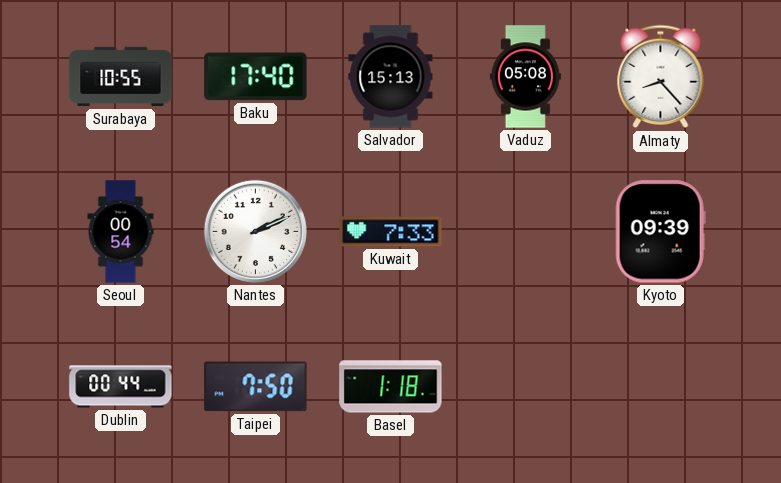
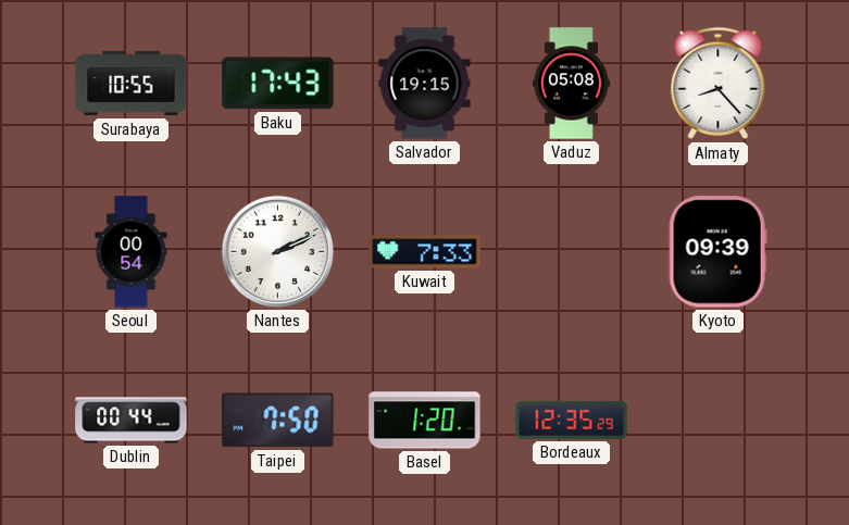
Baku: 17:40 -> 17:43 (278, 84)
Salvador: 15:13 -> 19:15 (425, 84)
Basel: 1:18 -> 1:20 (425, 421)
Bordeaux: none -> 12:35 (572, 420)
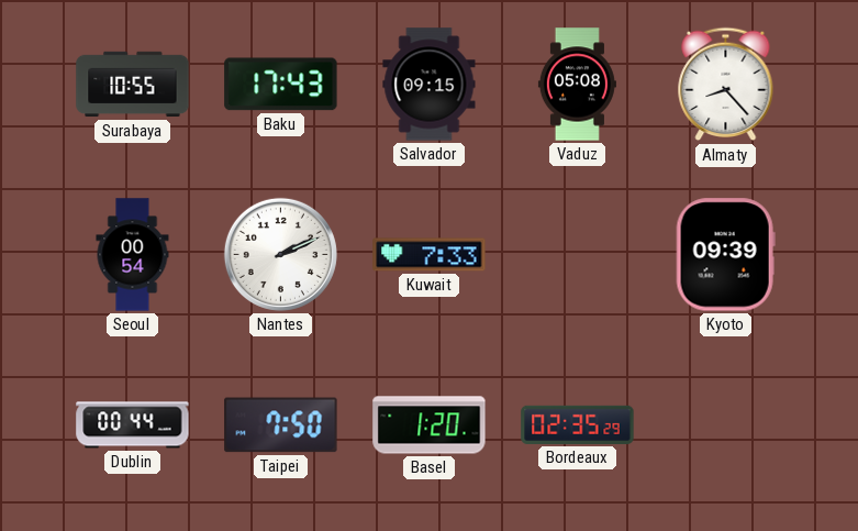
Salvador: 19:15 -> 09:15 (430, 85)
Bordeaux: 12:35 -> 02:35 (578, 424)
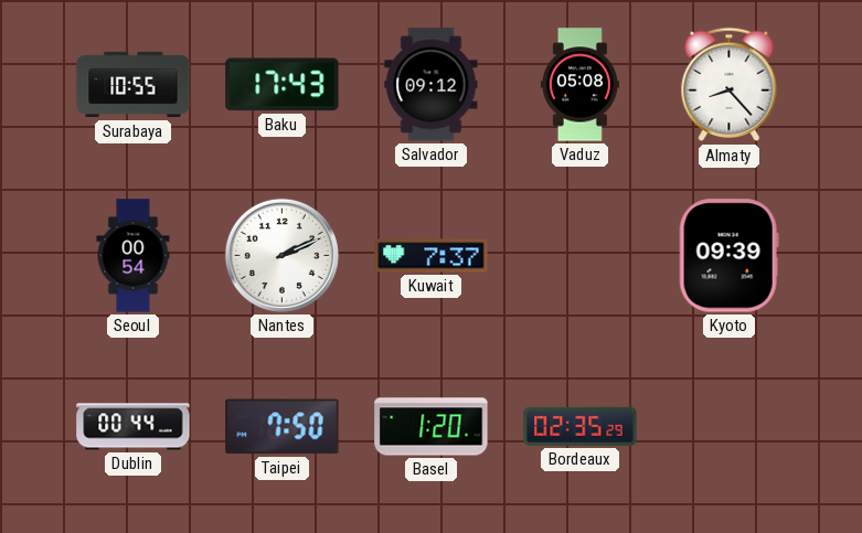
Salvador: 09:15 -> 09:12 (432, 85)
Kuwait: 7:33 -> 7:37 (432, 256)
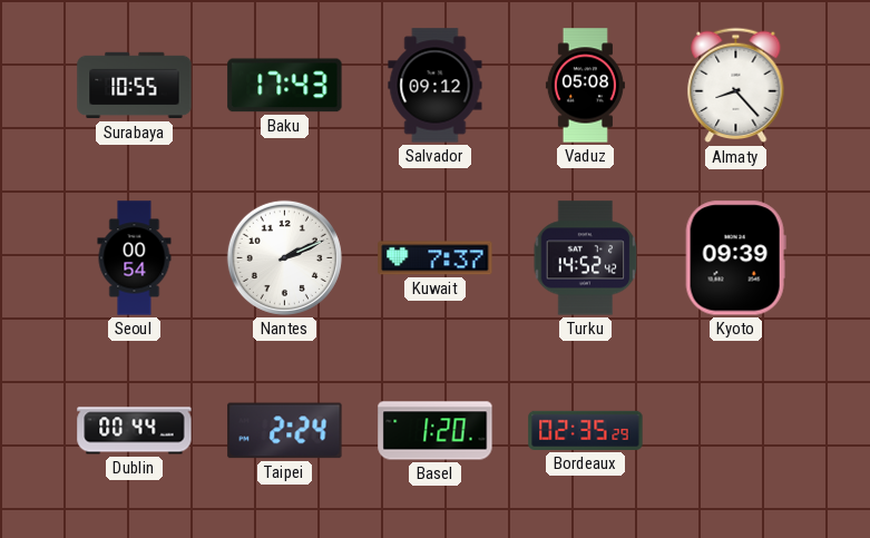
Turku: none -> 14:52 (586, 258)
Taipei: 7:50 -> 2:24 (285, 431)
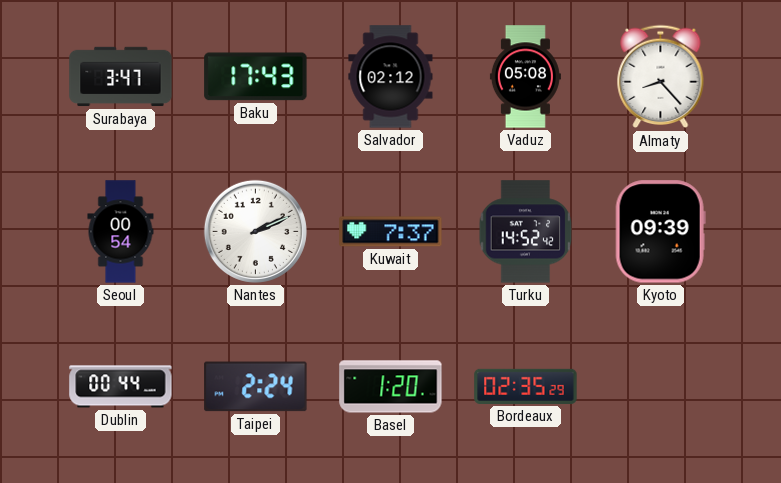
Surabaya: 10:55 -> 3:47 (121, 77)
Salvador: 09:12 -> 02:12 (391, 77)
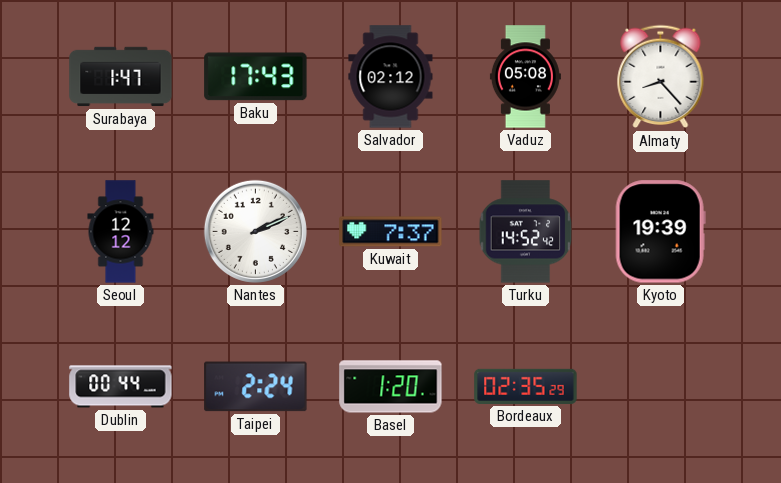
Surabaya: 3:47 -> 1:47 (121, 77)
Seoul: 00:54 -> 12:12 (121, 232)
Kyoto: 09:39 -> 19:39 (660, 232)
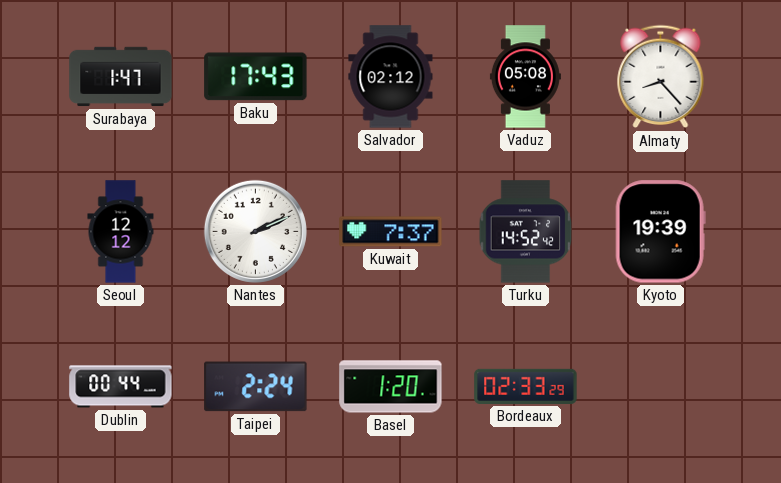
Bordeaux: 02:35 -> 02:33 (526, 386)
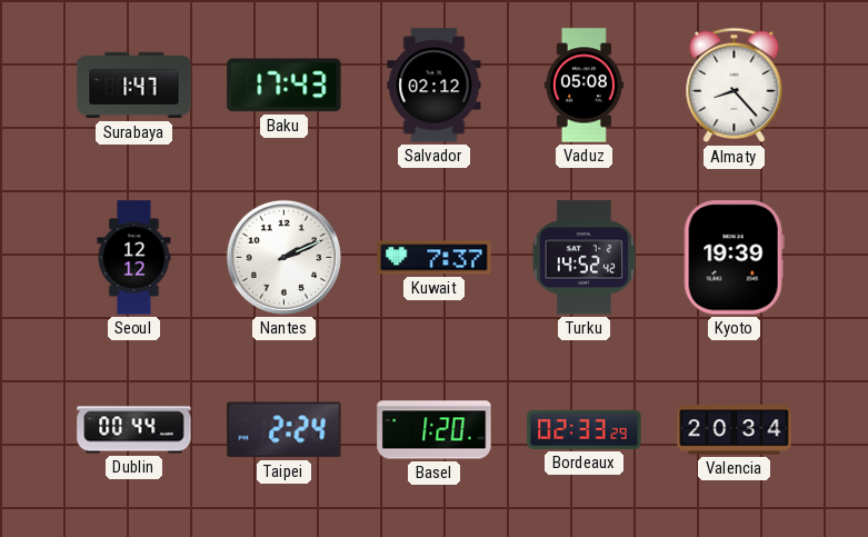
Valencia: none -> 20:34 (735, 430)
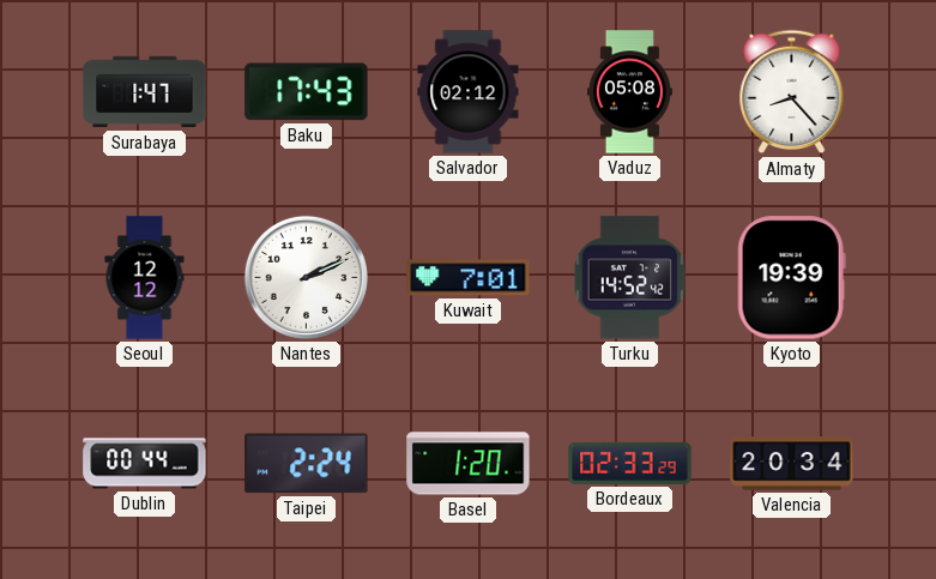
Kuwait: 7:37 -> 7:01 (469, 278)
